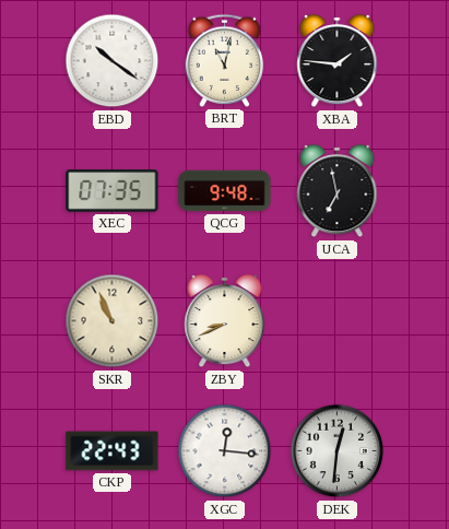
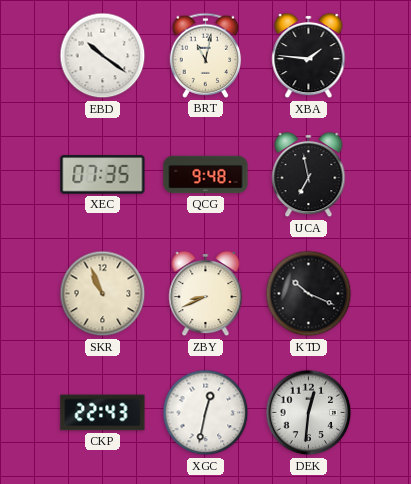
KTD: none -> 10:19 (309, 294)
XGC: 12:16 -> 12:32 (206, 413)
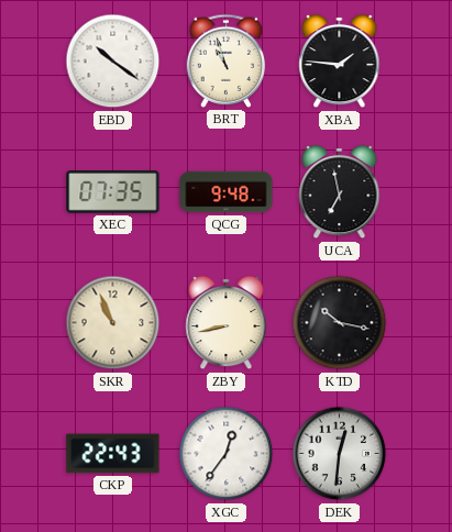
BRT: 11:02 -> 10:57 (227, 60)
ZBY: 8:41 -> 8:43 (227, 323)
KTD: 10:19 -> 10:17 (340, 323)
XGC: 12:32 -> 12:36 (227, 454)
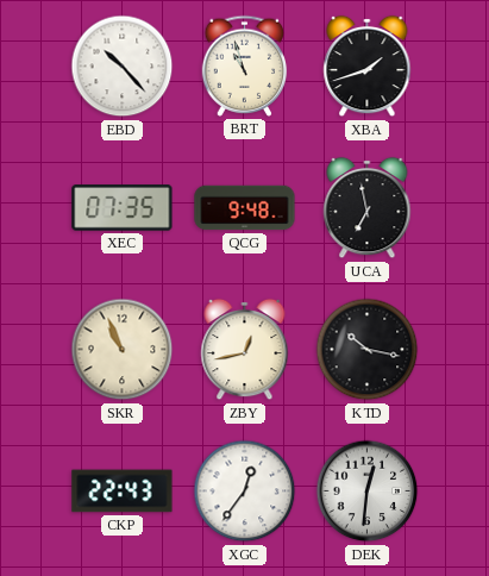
EBD: 10:21 -> 10:23 (123, 67)
XBA: 1:46 -> 1:42 (368, 67)
ZBY: 8:43 -> 12:43 (245, 350)
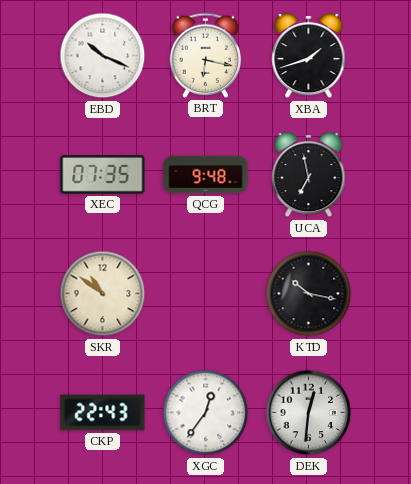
EBD: 10:23 -> 10:19 (103, 56)
BRT: 10:57 -> 6:17 (206, 55)
SKR: 10:56 -> 10:51 (103, 294)
ZBY: 12:43 -> none (245, 350)
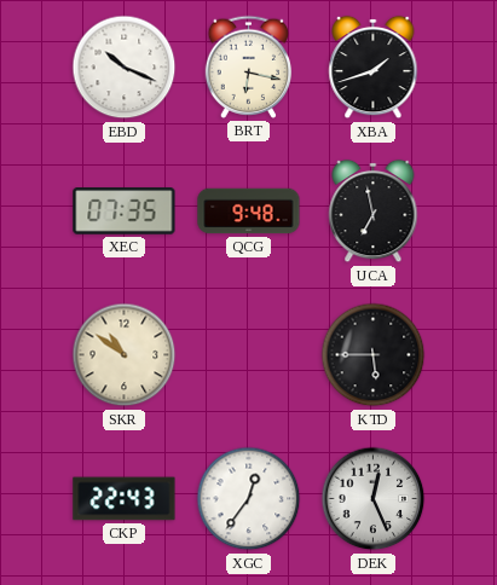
KTD: 10:17 -> 5:45 (374, 355)
DEK: 12:31 -> 12:26 (374, 499)
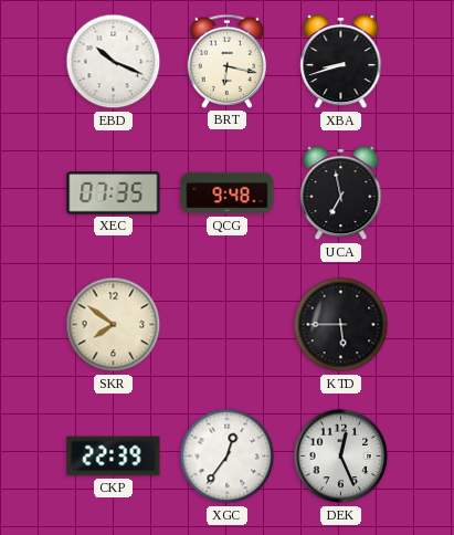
XBA: 1:42 -> 8:42 (341, 62)
SKR: 10:51 -> 7:51 (114, 325)
CKP: 22:43 -> 22:39 (114, 457)
